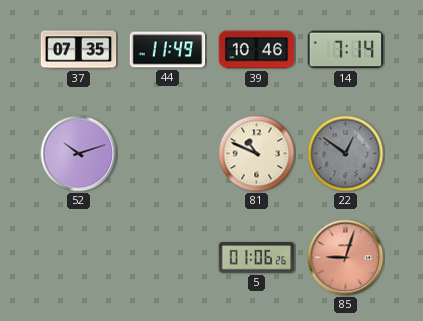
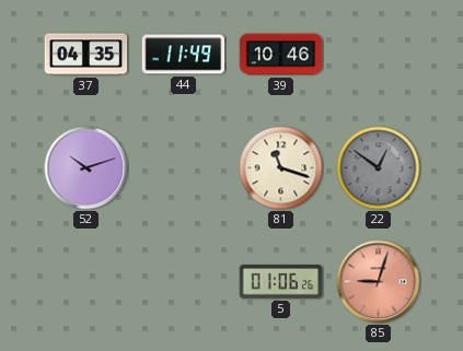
37: 07:35 -> 04:35 (86, 55)
14: 7:14 -> none (346, 50)
81: 10:49 -> 11:18 (281, 168)
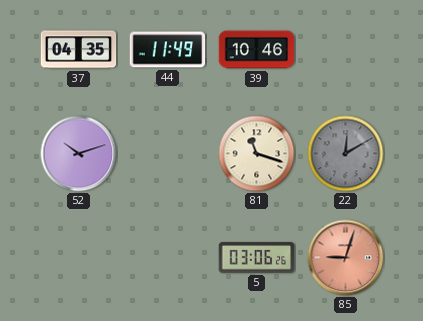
22: 12:51 -> 12:10 (346, 154)
5: 01:06 -> 03:06 (257, 258)
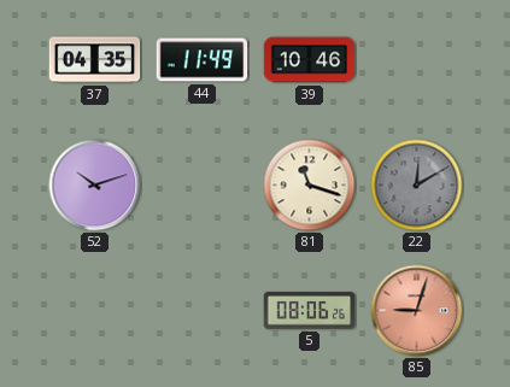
5: 03:06 -> 08:06 (310, 311)
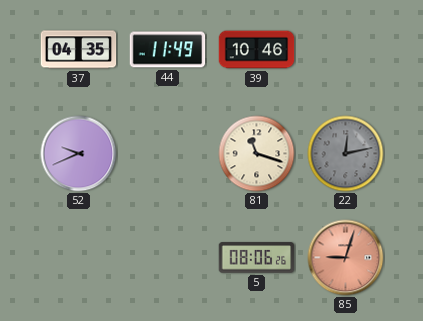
52: 10:12 -> 9:41 (79, 154)
22: 12:10 -> 12:13 (346, 154)
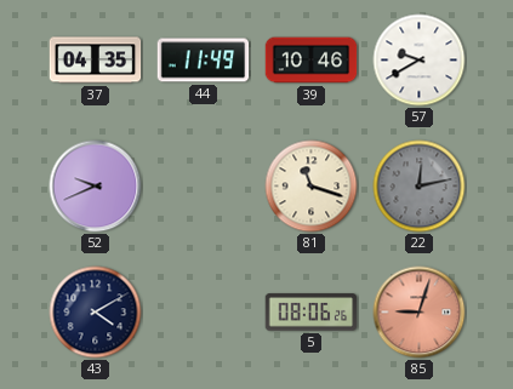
57: none -> 9:40 (420, 61)
43: none -> 4:10 (96, 313)
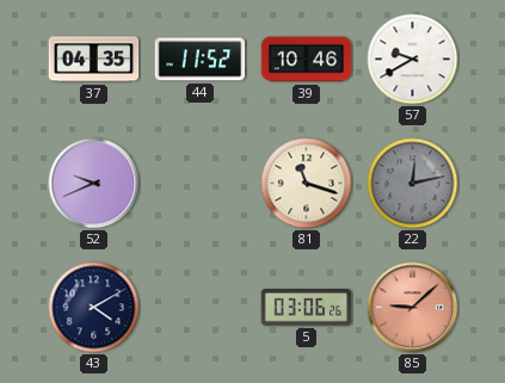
44: 11:49 -> 11:52 (201, 60)
5: 08:06 -> 03:06 (307, 308)
85: 9:03 -> 9:08 (413, 308)
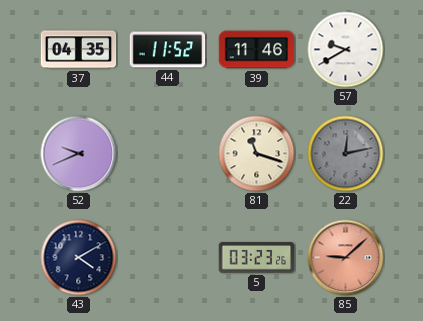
39: 10:46 -> 11:46 (257, 50)
5: 03:06 -> 03:23 (257, 258)
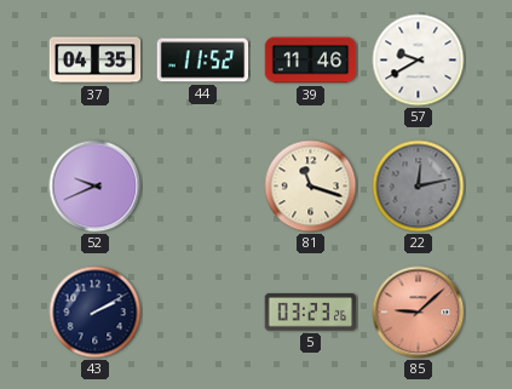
43: 4:10 -> 2:10 (96, 313)
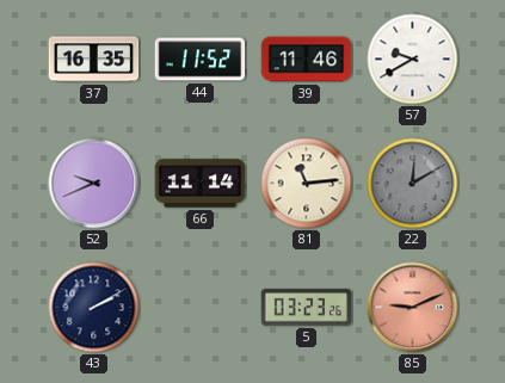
37: 04:35 -> 16:35 (94, 60)
66: none -> 11:14 (201, 184)
81: 11:18 -> 11:14 (307, 184)
22: 12:13 -> 12:10 (413, 184)
85: 9:08 -> 9:11 (413, 308)
